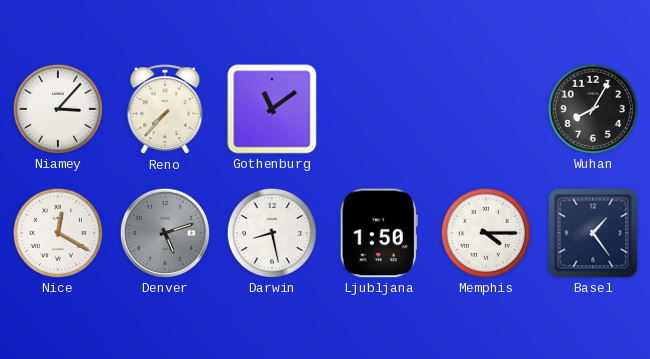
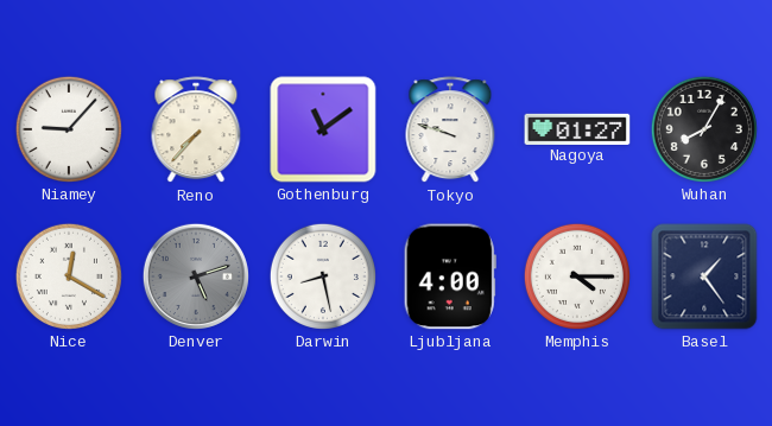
Niamey: 3:07 -> 9:07 (69, 129)
Tokyo: none -> 9:48 (450, 131)
Nagoya: none -> 01:27 (577, 128)
Ljubljana: 1:50 -> 4:00 (450, 276)
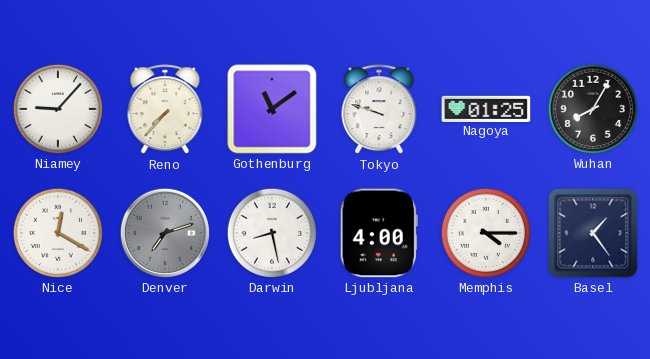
Nagoya: 01:27 -> 01:25 (486, 108)
Denver: 5:12 -> 7:12 (165, 233)
